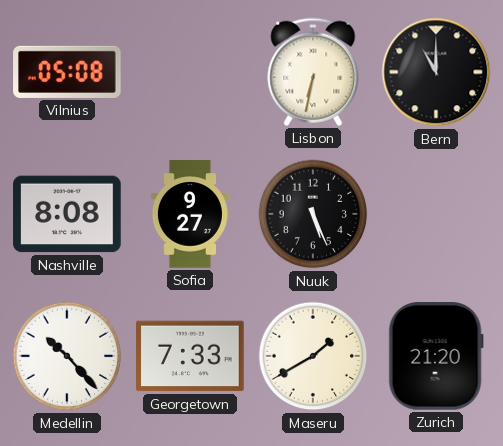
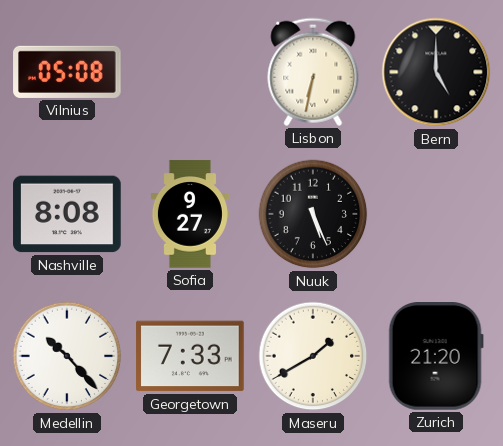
Bern: 11:00 -> 5:00 (436, 72)
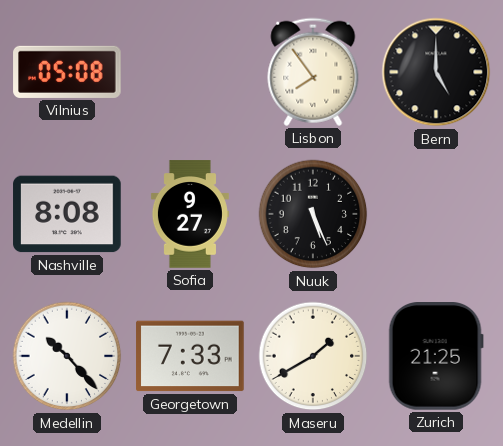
Lisbon: 6:32 -> 7:54 (313, 72)
Zurich: 21:20 -> 21:25 (436, 357)
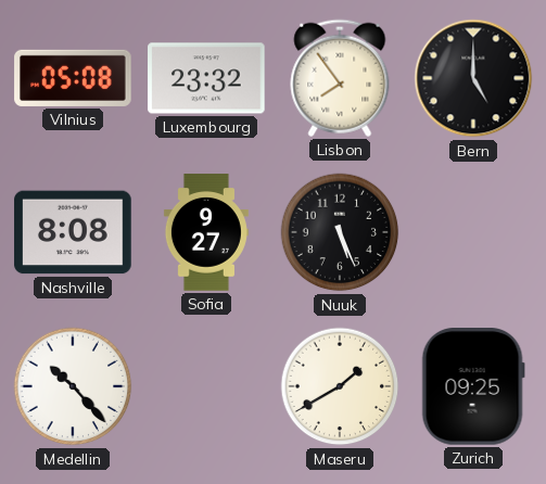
Luxembourg: none -> 23:32 (206, 78)
Georgetown: 7:33 -> none (190, 356)
Zurich: 21:25 -> 09:25 (473, 387)
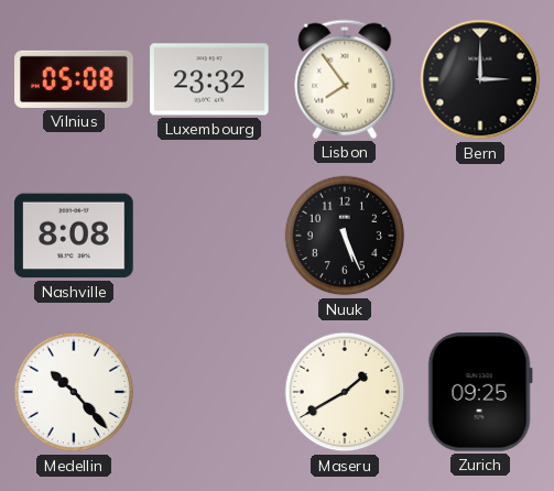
Bern: 5:00 -> 3:00 (480, 79)
Sofia: 9:27 -> none (206, 232)
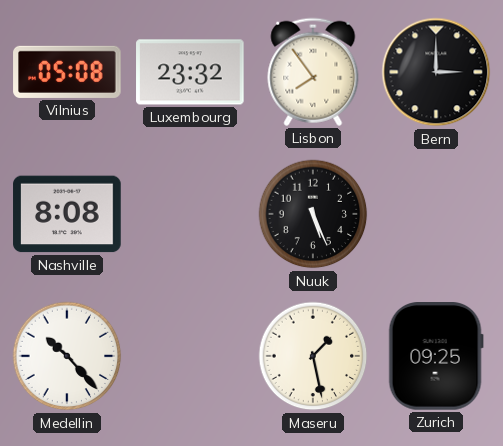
Maseru: 1:40 -> 1:28 (313, 356)
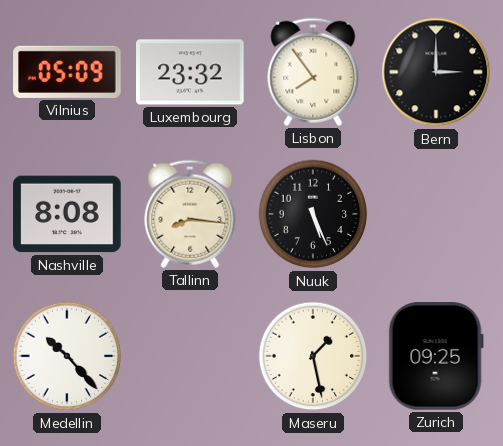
Vilnius: 05:08 -> 05:09 (67, 72)
Tallinn: none -> 8:16 (190, 214)
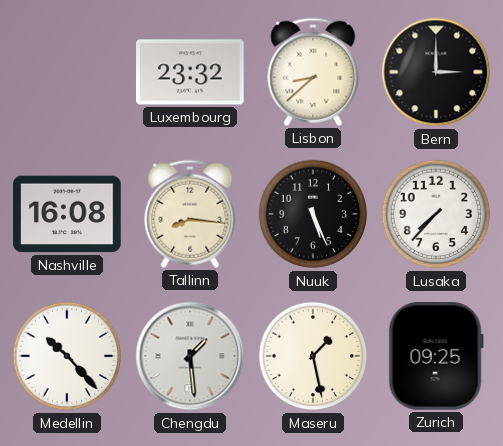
Vilnius: 05:09 -> none (67, 72)
Lisbon: 7:54 -> 8:38 (313, 72)
Nashville: 8:08 -> 16:08 (67, 214)
Lusaka: none -> 7:37 (436, 214)
Chengdu: none -> 1:29 (190, 356)
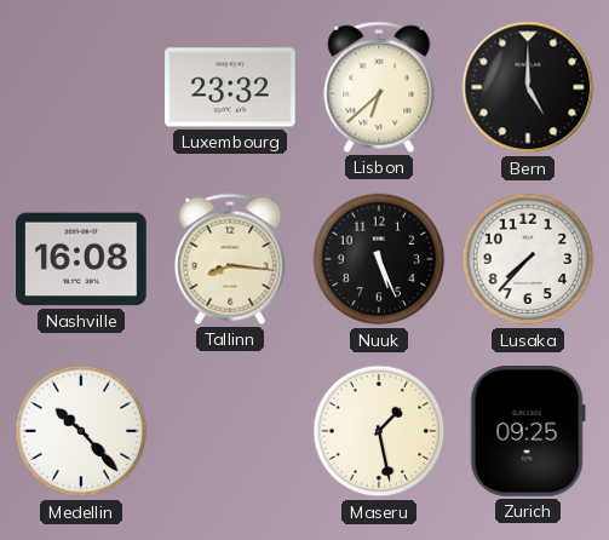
Lisbon: 8:38 -> 6:38 (379, 87)
Bern: 3:00 -> 5:00 (528, 87)
Chengdu: 1:29 -> none (190, 356)
